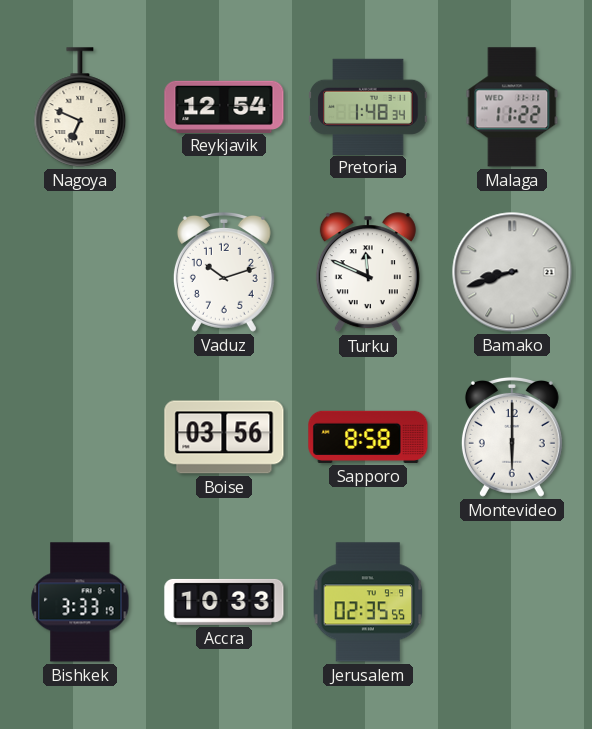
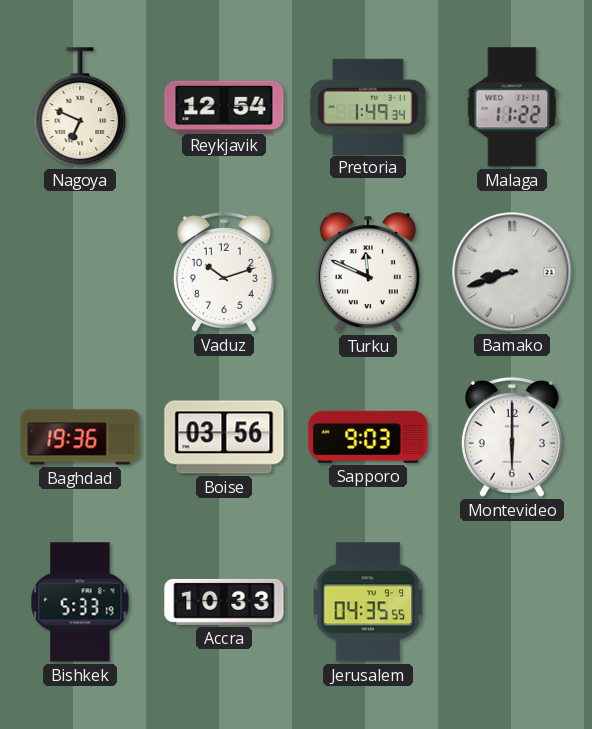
Pretoria: 1:48 -> 1:49 (368, 106)
Baghdad: none -> 19:36 (80, 437)
Sapporo: 8:58 -> 9:03 (368, 437)
Bishkek: 3:33 -> 5:33 (80, 602)
Jerusalem: 02:35 -> 04:35 (368, 602)
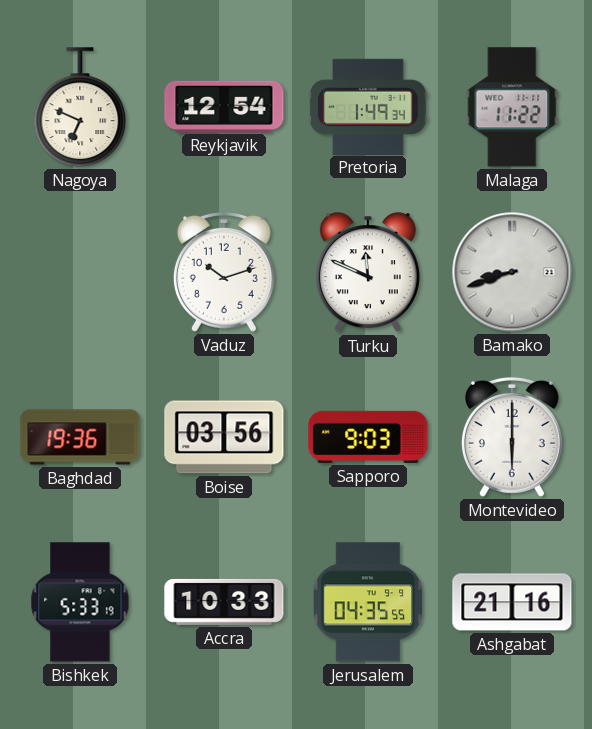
Ashgabat: none -> 21:16 (512, 602)
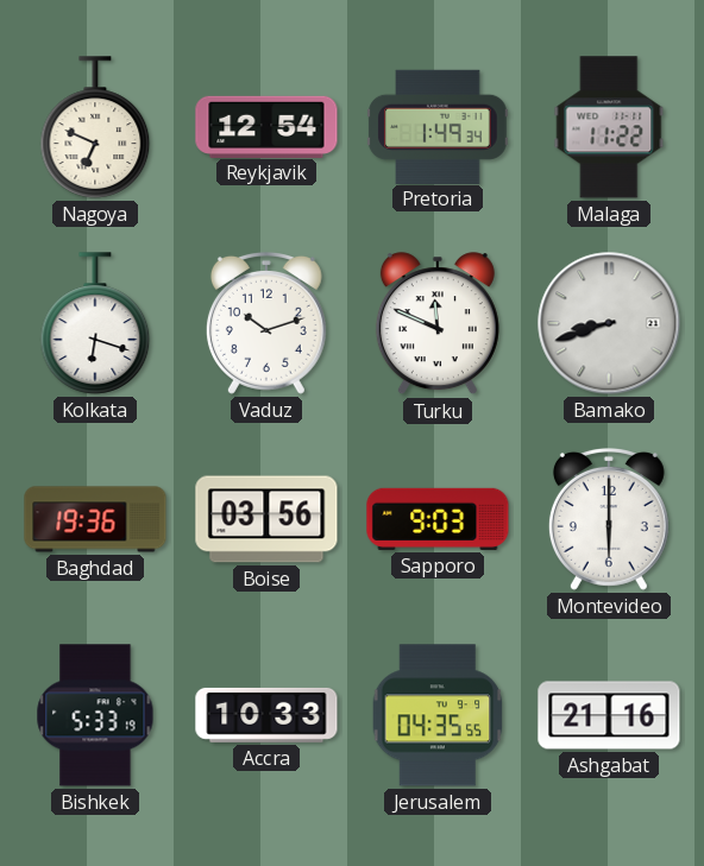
Kolkata: none -> 6:18 (95, 323)
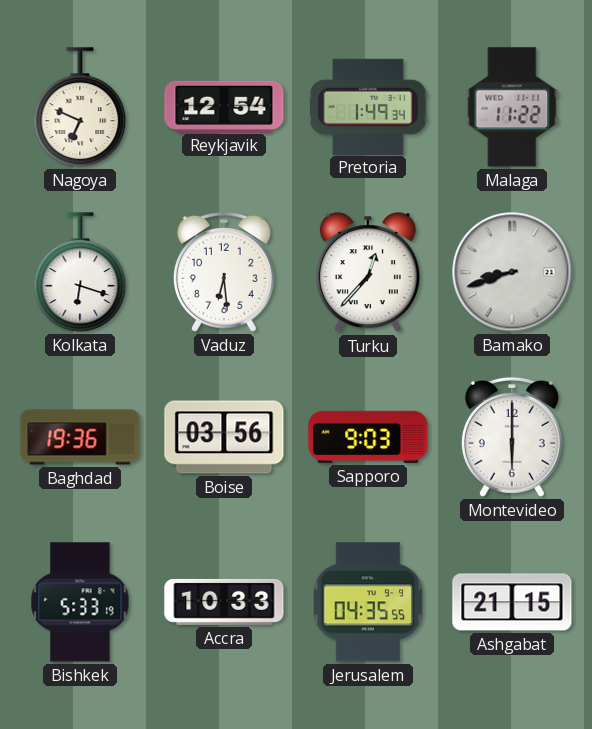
Vaduz: 10:12 -> 6:29 (224, 272)
Turku: 11:49 -> 12:37 (368, 273)
Ashgabat: 21:16 -> 21:15 (512, 602)
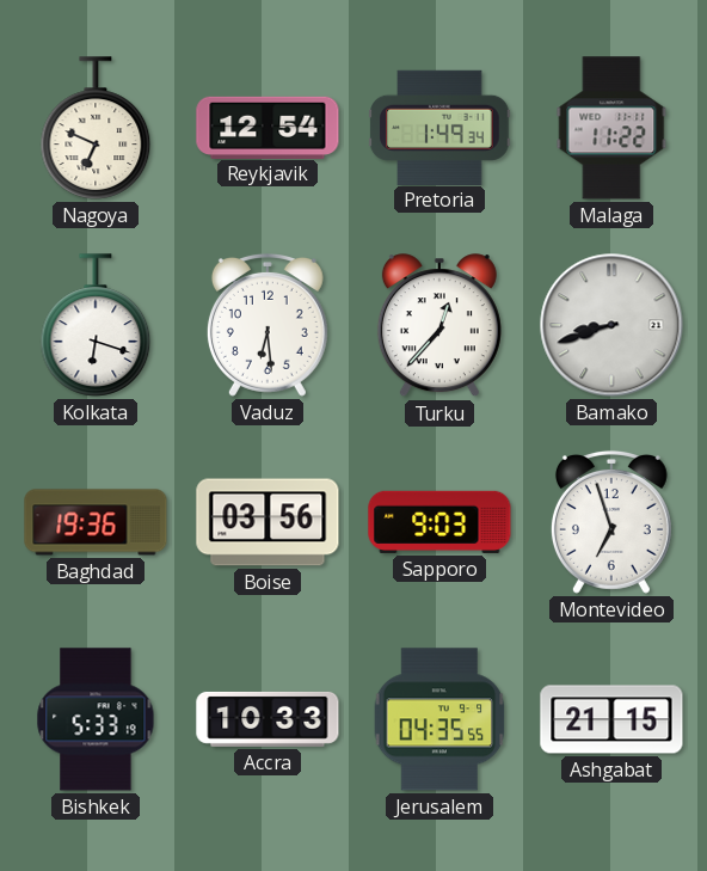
Montevideo: 6:00 -> 6:57 (611, 522)
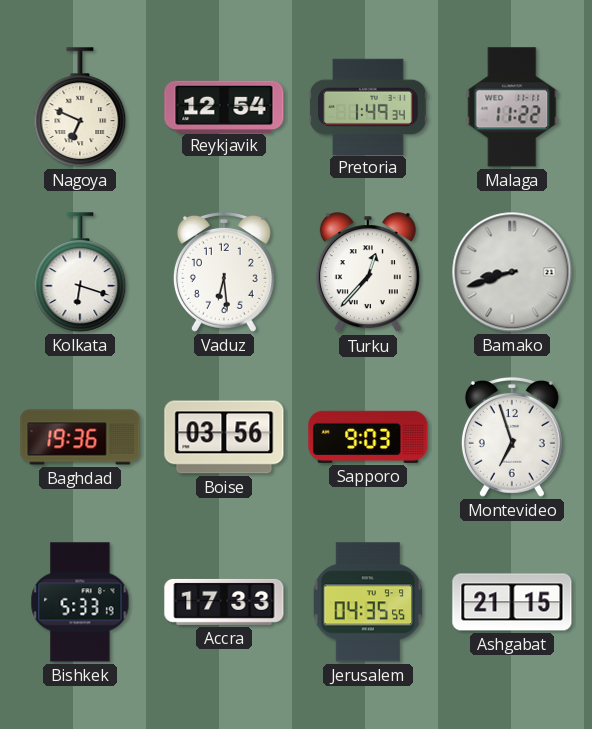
Accra: 10:33 -> 17:33 (224, 602)
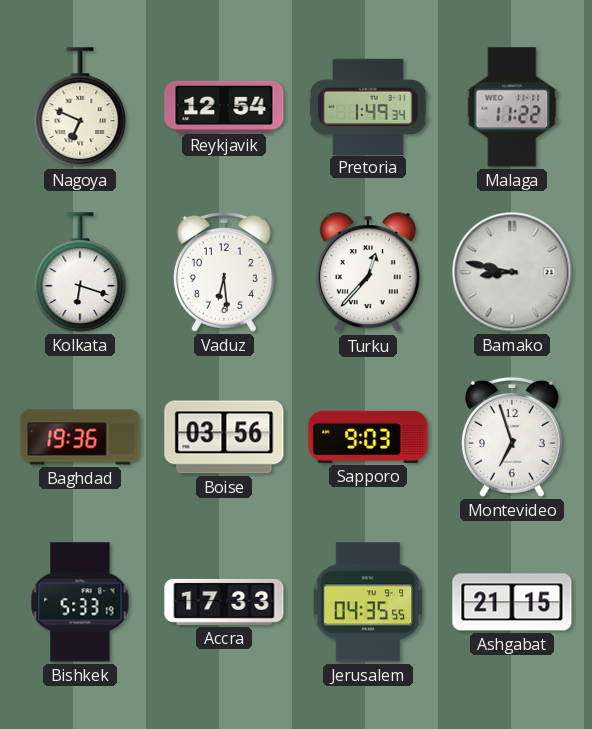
Bamako: 8:42 -> 8:47 (512, 272)
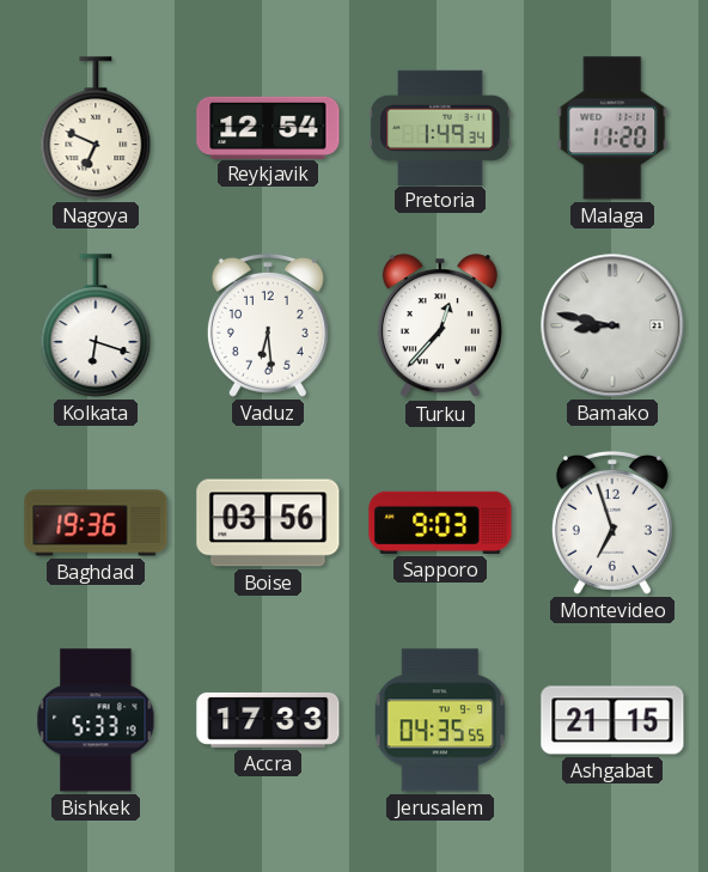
Malaga: 11:22 -> 11:20 (612, 128)
